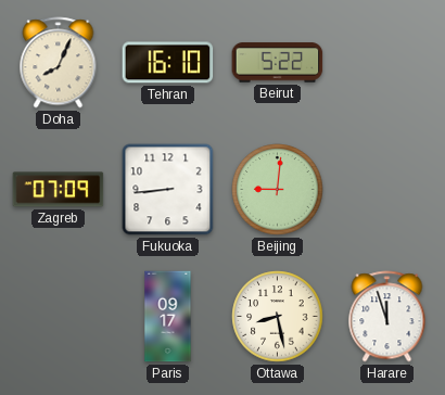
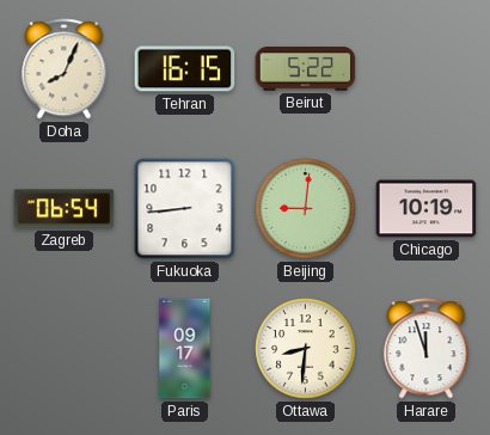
Tehran: 16:10 -> 16:15 (185, 69)
Zagreb: 07:09 -> 06:54 (65, 209)
Chicago: none -> 10:19 (427, 209)
Ottawa: 8:28 -> 8:31 (306, 349)
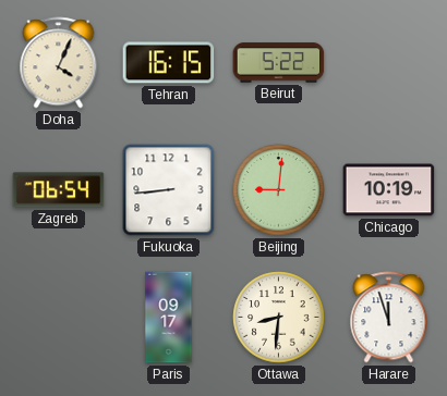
Doha: 8:04 -> 4:04 (59, 63)
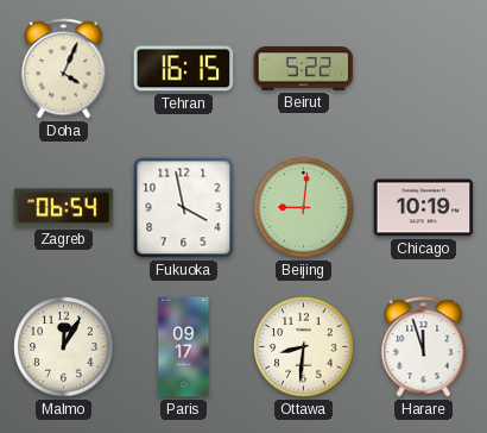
Fukuoka: 8:44 -> 3:58 (184, 208)
Malmo: none -> 12:05 (64, 347)
